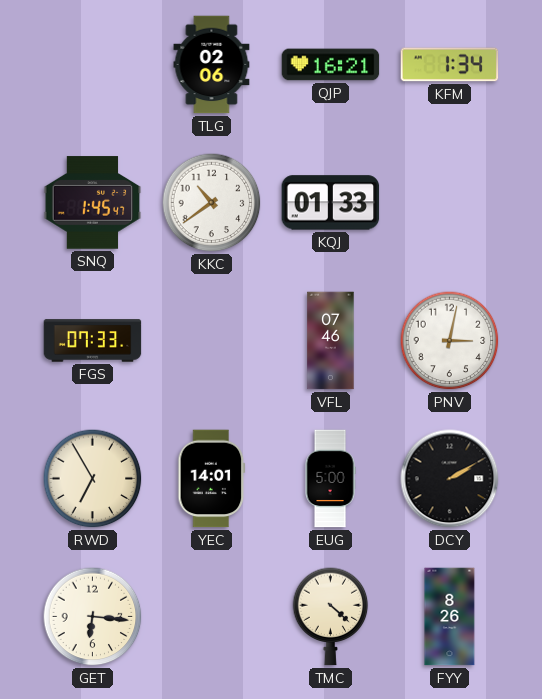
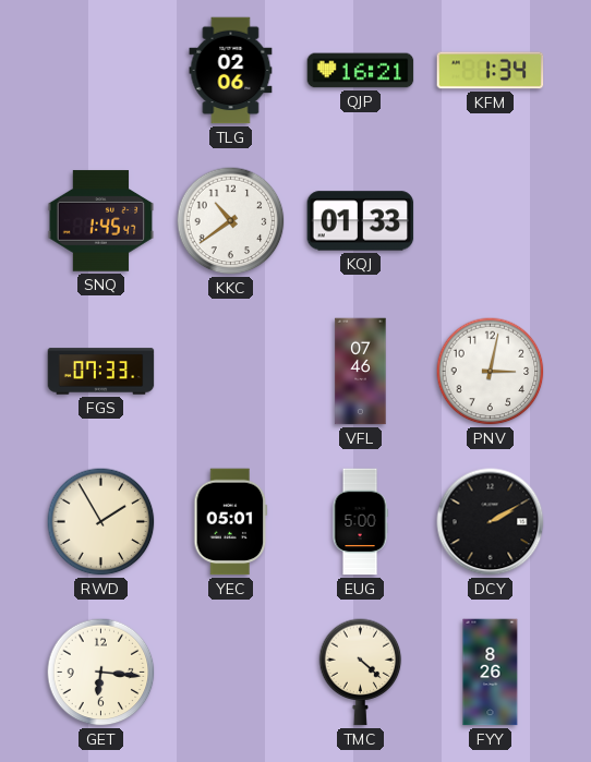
RWD: 6:55 -> 1:55 (101, 522)
YEC: 14:01 -> 05:01 (231, 522)
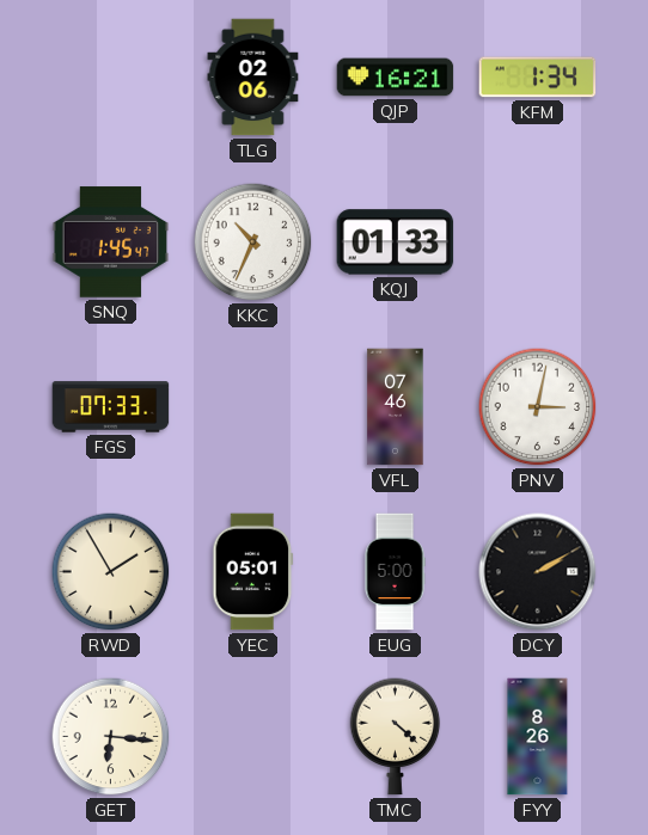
KKC: 10:39 -> 10:34 (253, 242)
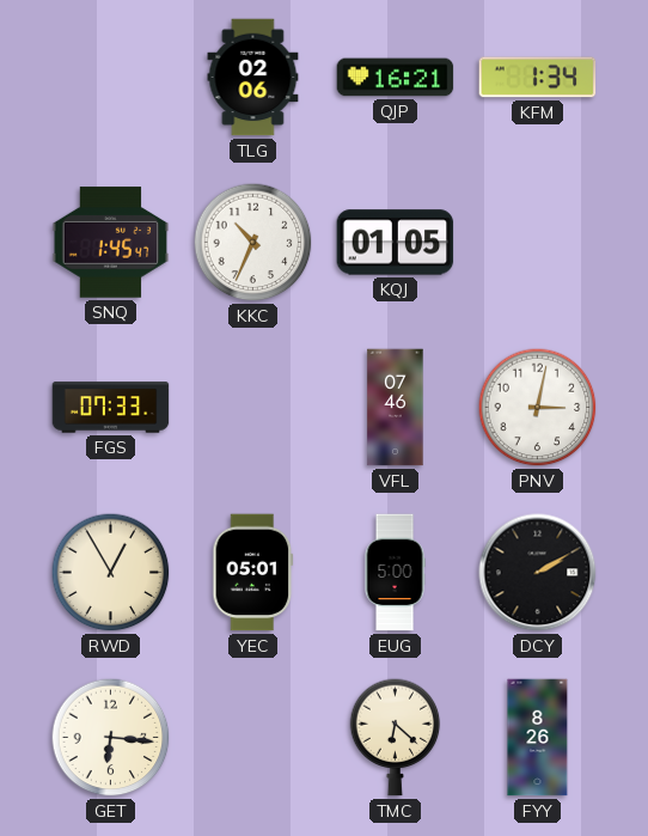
KQJ: 01:33 -> 01:05 (396, 243)
RWD: 1:55 -> 12:55 (111, 573)
TMC: 4:22 -> 6:22 (396, 738)
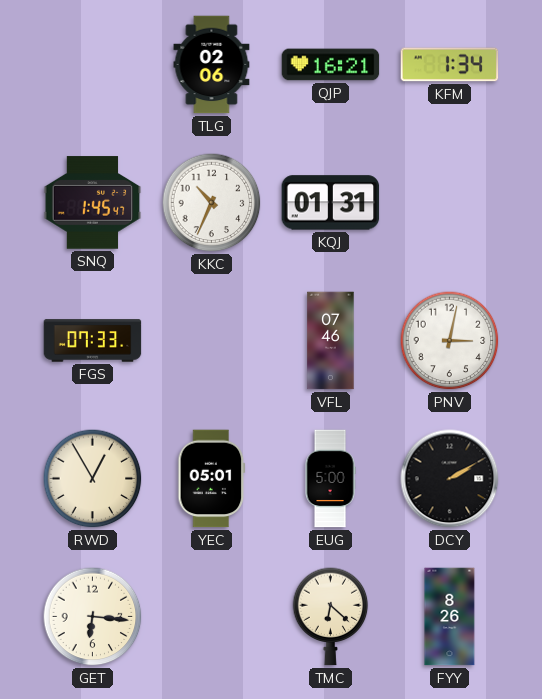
KQJ: 01:05 -> 01:31 (331, 203)
